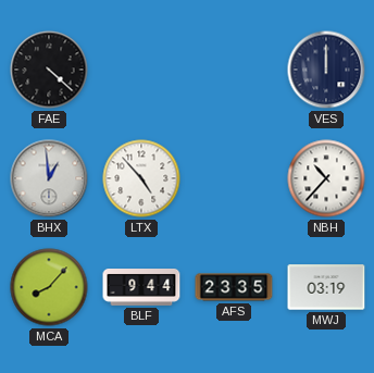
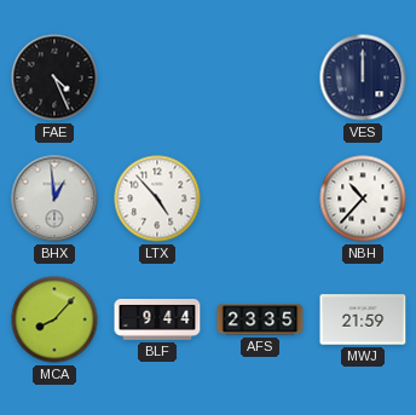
FAE: 4:22 -> 4:26 (54, 77)
MWJ: 03:19 -> 21:59 (363, 319)
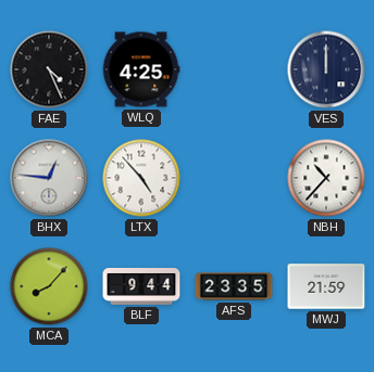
WLQ: none -> 4:25 (141, 69)
BHX: 12:59 -> 12:46 (49, 178)
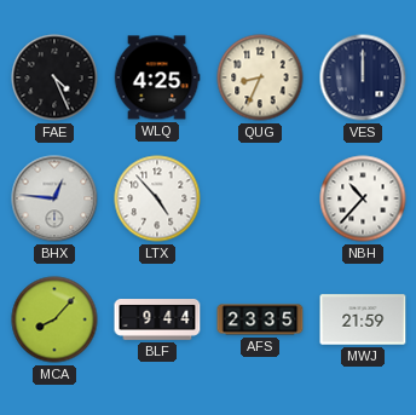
QUG: none -> 8:34 (260, 77)
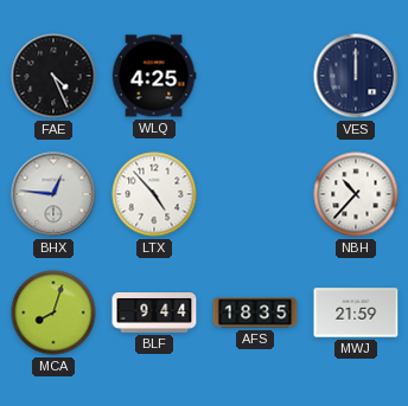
QUG: 8:34 -> none (260, 77)
MCA: 8:07 -> 8:03 (53, 312)
AFS: 23:35 -> 18:35 (255, 312)
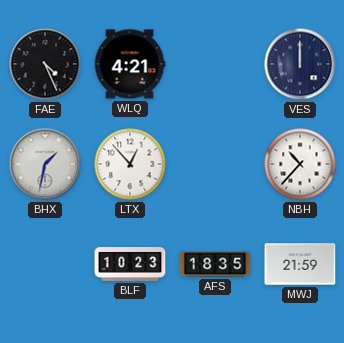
WLQ: 4:25 -> 4:21 (130, 64)
BHX: 12:46 -> 1:32 (45, 164)
LTX: 4:53 -> 12:53 (130, 164)
MCA: 8:03 -> none (53, 312)
BLF: 9:44 -> 10:23 (130, 265)
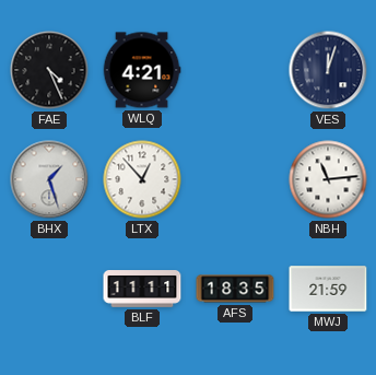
VES: 12:00 -> 12:03 (328, 70)
BHX: 1:32 -> 1:27 (49, 179)
NBH: 10:37 -> 11:14 (328, 179)
BLF: 10:23 -> 11:11 (142, 290)
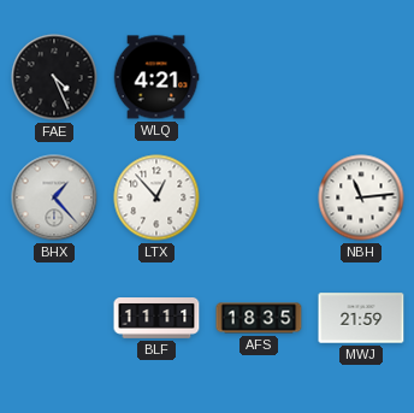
VES: 12:03 -> none (328, 70)
BHX: 1:27 -> 1:23 (54, 197)
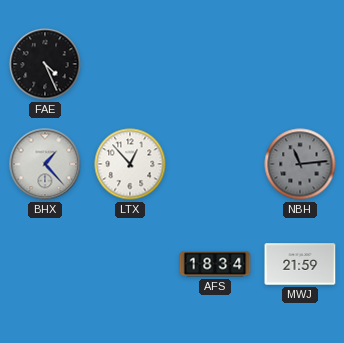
WLQ: 4:21 -> none (156, 77)
NBH dial: white -> grey (300, 164)
BLF: 11:11 -> none (156, 319)
AFS: 18:35 -> 18:34 (215, 264)
